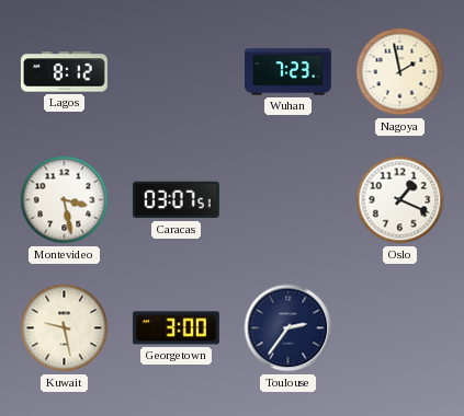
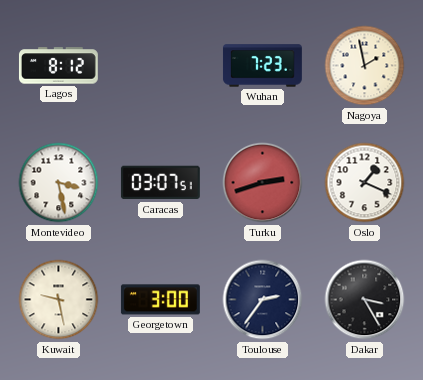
Turku: none -> 2:42 (263, 183)
Dakar: none -> 3:25 (365, 300)
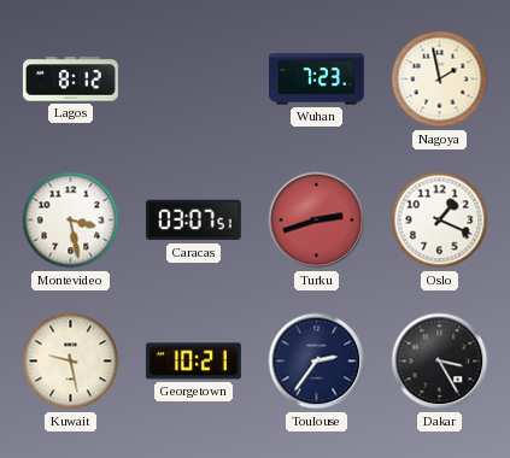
Georgetown: 3:00 -> 10:21 (193, 362)
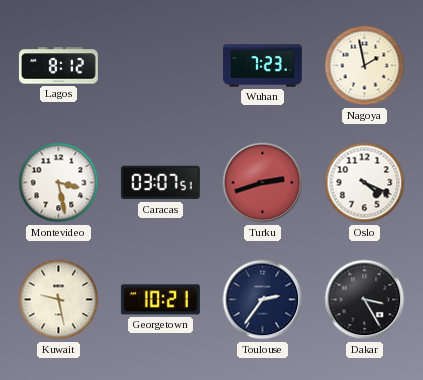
Oslo: 1:19 -> 4:19 (365, 183)
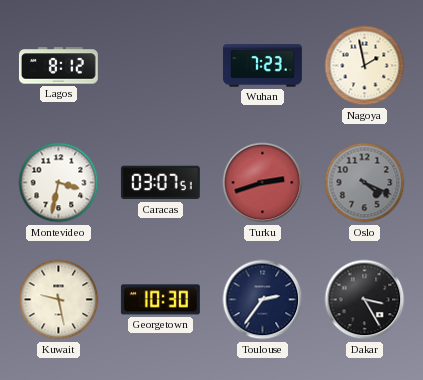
Montevideo: 3:28 -> 3:32 (59, 183)
Oslo dial: white -> grey (365, 183)
Georgetown: 10:21 -> 10:30 (160, 300)
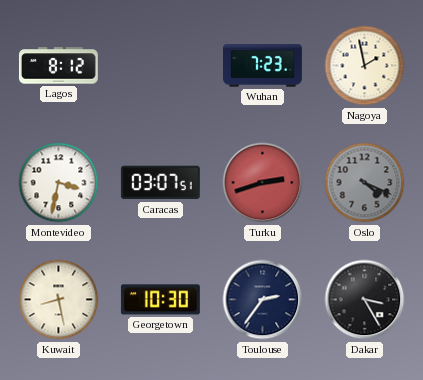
Kuwait: 9:28 -> 8:28 (59, 300)
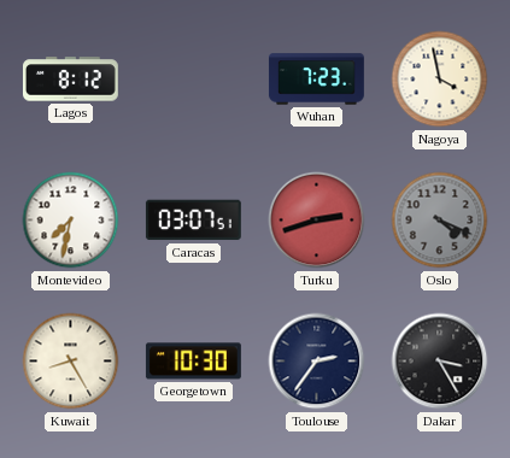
Nagoya: 1:58 -> 3:58 (440, 80)
Montevideo: 3:32 -> 7:32 (71, 221)
Kuwait: 8:28 -> 8:25 (71, 362)
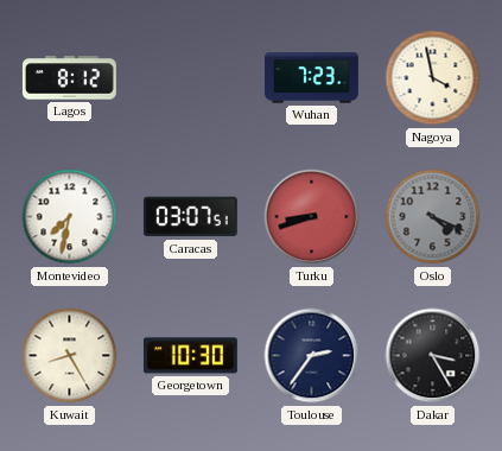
Turku: 2:42 -> 8:42 (312, 217)
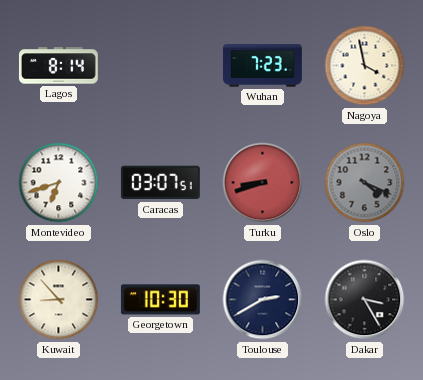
Lagos: 8:12 -> 8:14 (58, 66)
Montevideo: 7:32 -> 6:42 (59, 183)
Kuwait: 8:25 -> 8:53 (59, 300)
Toulouse: 2:36 -> 2:40 (263, 300)
